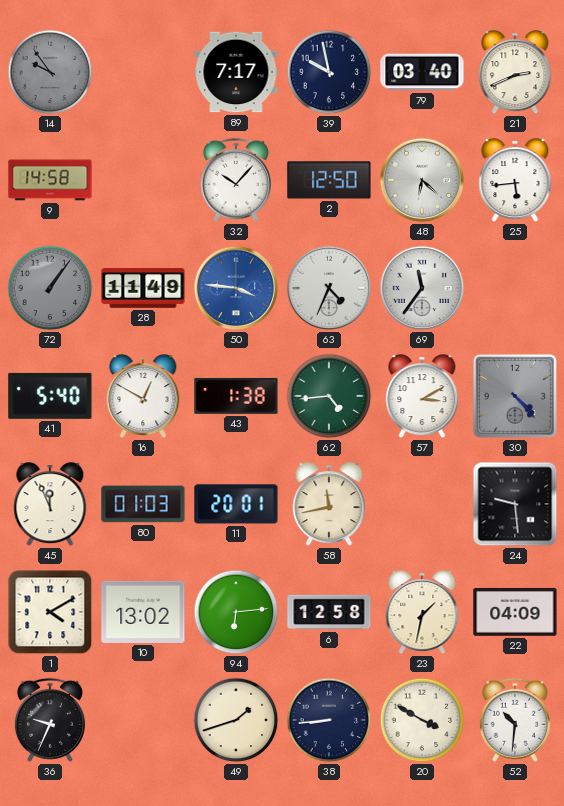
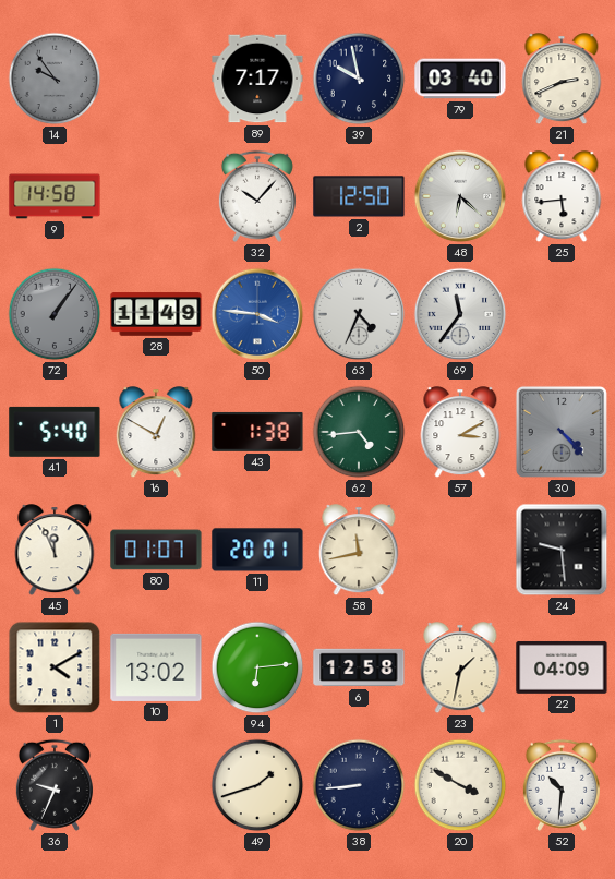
80: 01:03 -> 01:07 (156, 550)
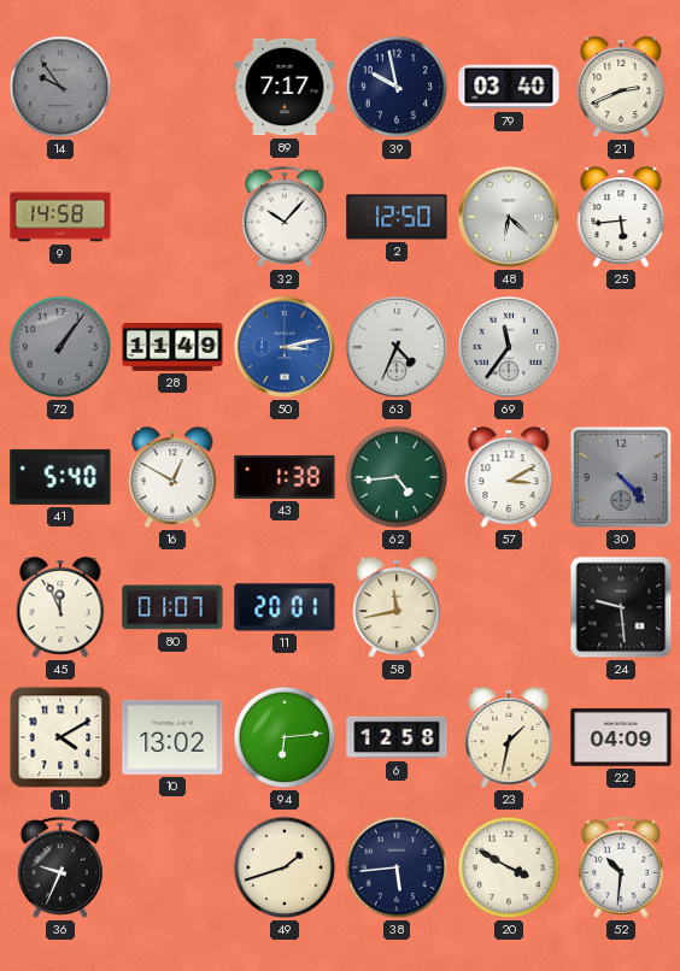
50: 3:46 -> 3:13 (285, 347)
38: 8:44 -> 5:44 (397, 867)
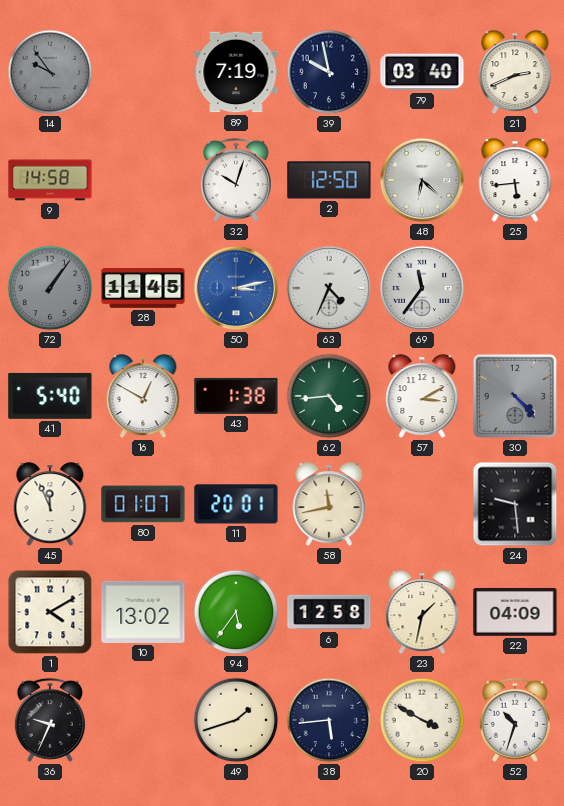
89: 7:17 -> 7:19 (236, 72)
32: 10:07 -> 10:03 (236, 180)
28: 11:49 -> 11:45 (143, 288)
94: 6:14 -> 5:36 (236, 612)
52: 10:31 -> 10:33 (515, 720)
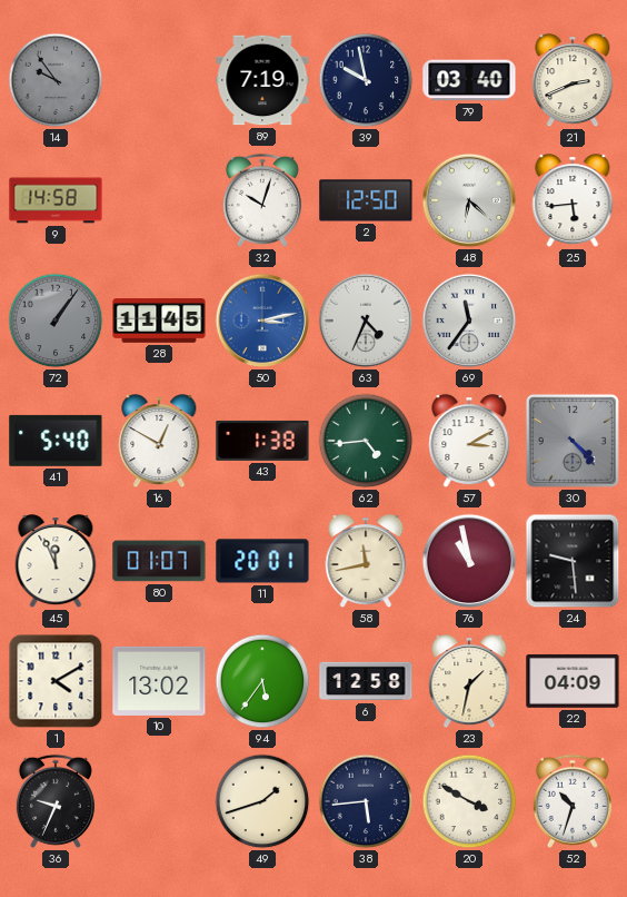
76: none -> 10:58 (469, 561)
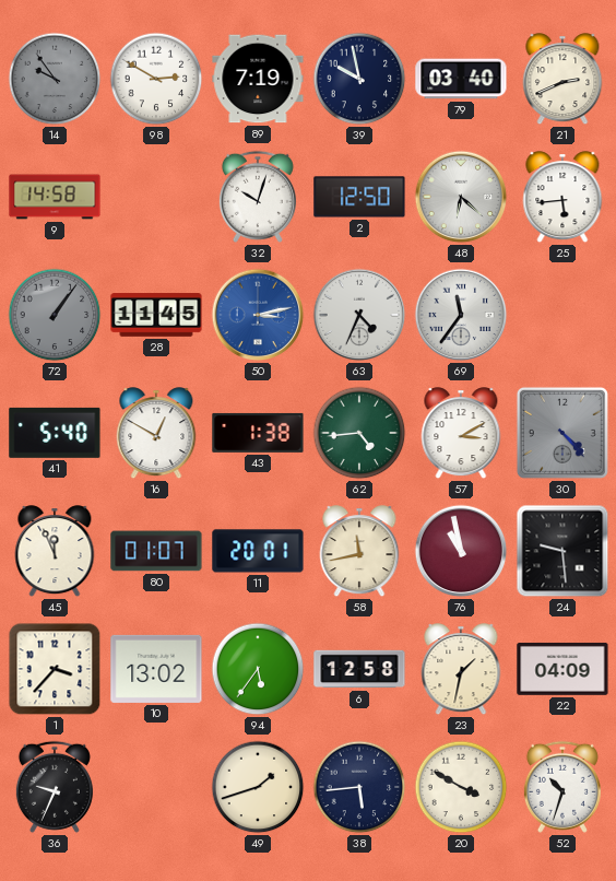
98: none -> 2:50 (156, 79)
1: 4:10 -> 3:37 (55, 669)
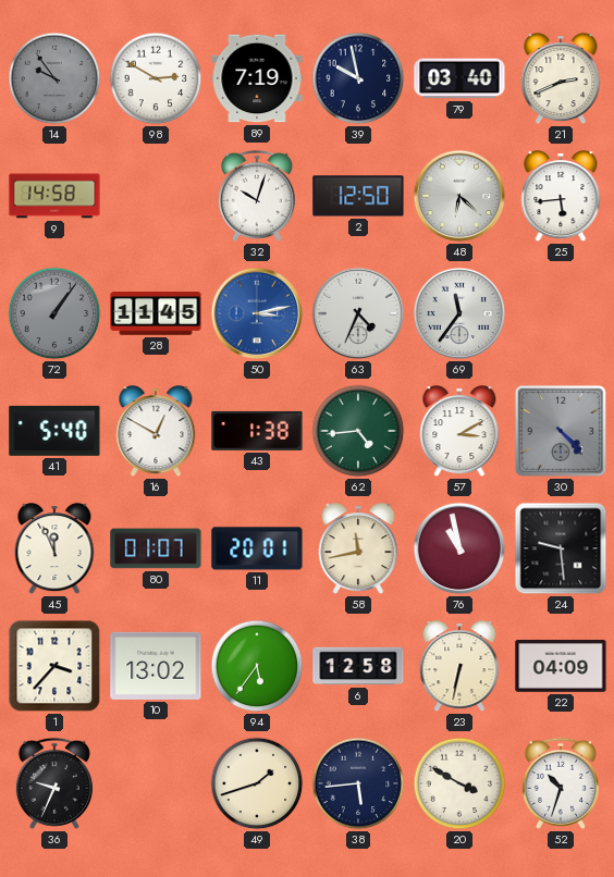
23: 1:32 -> 6:32 (459, 667)
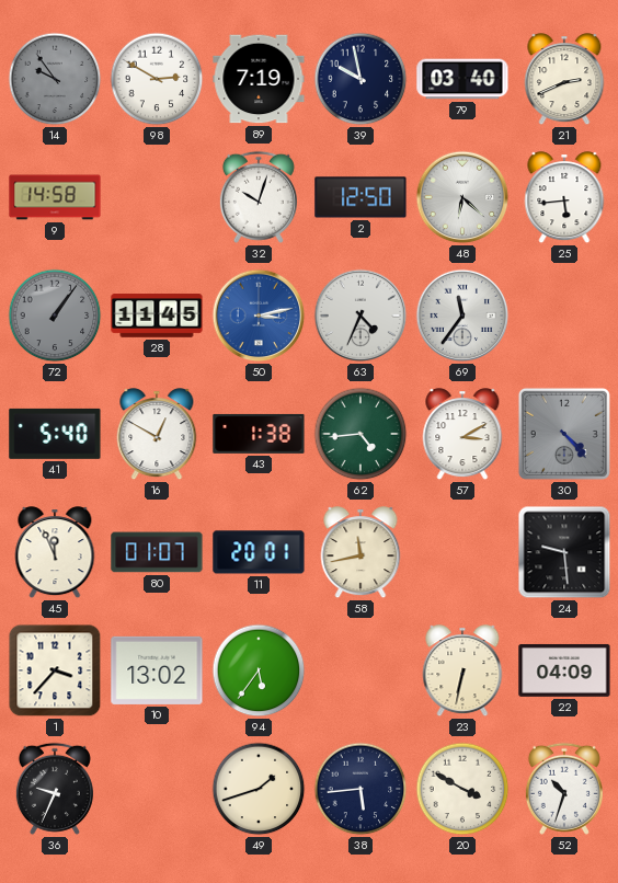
76: 10:58 -> none (459, 548)
6: 12:58 -> none (358, 666)
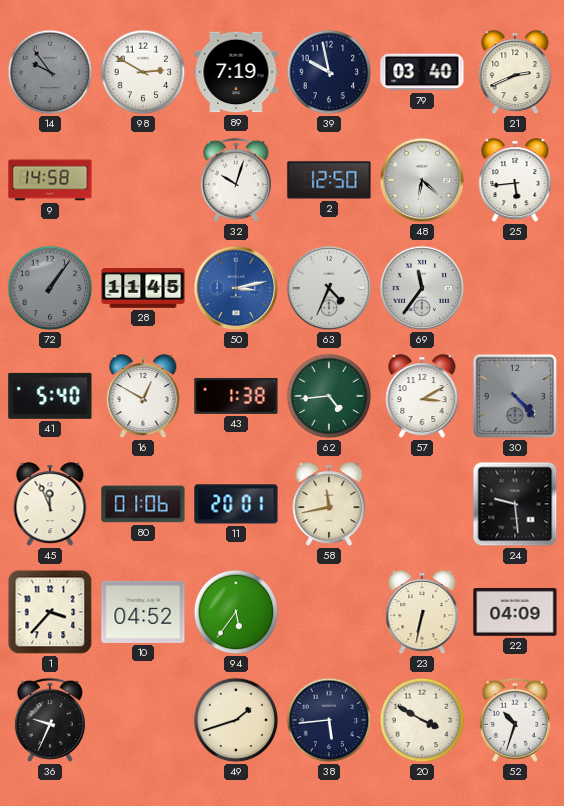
80: 01:07 -> 01:06 (143, 504)
10: 13:02 -> 04:52 (143, 612)
